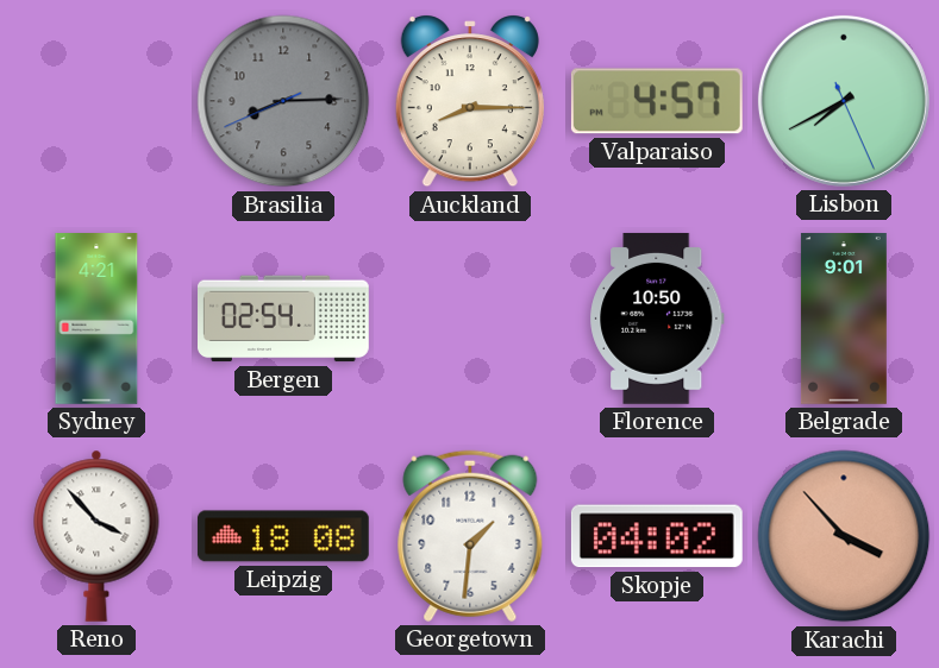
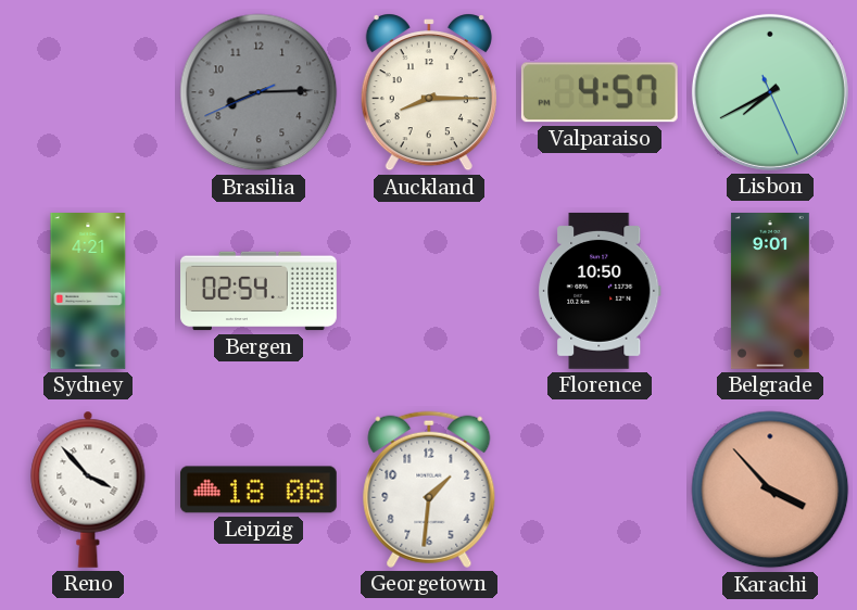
Skopje: 04:02 -> none (657, 536)
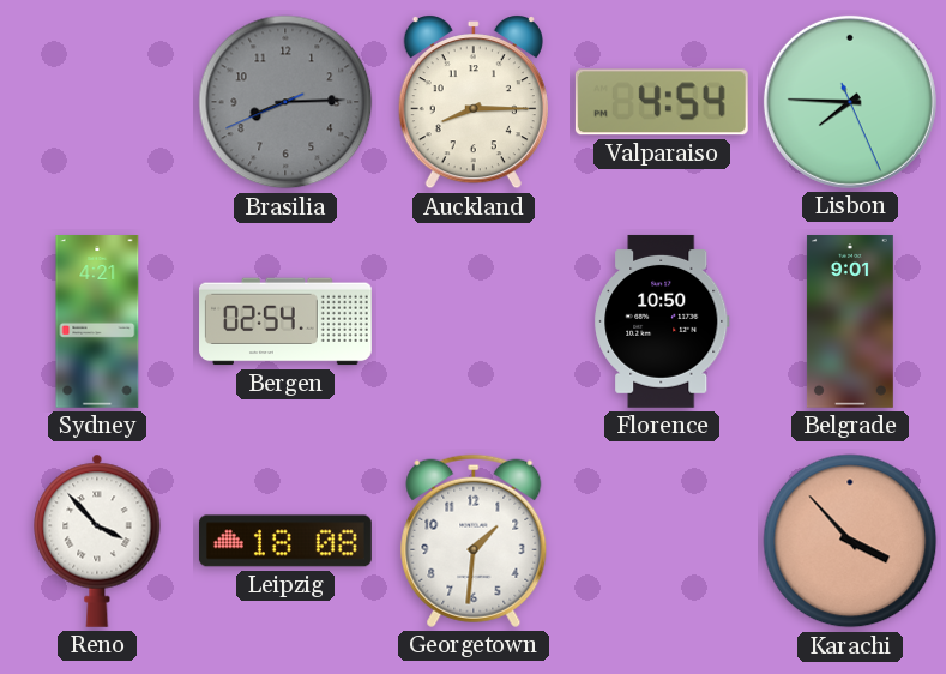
Valparaiso: 4:57 -> 4:54 (662, 102)
Lisbon: 7:40 -> 7:45 (850, 102)
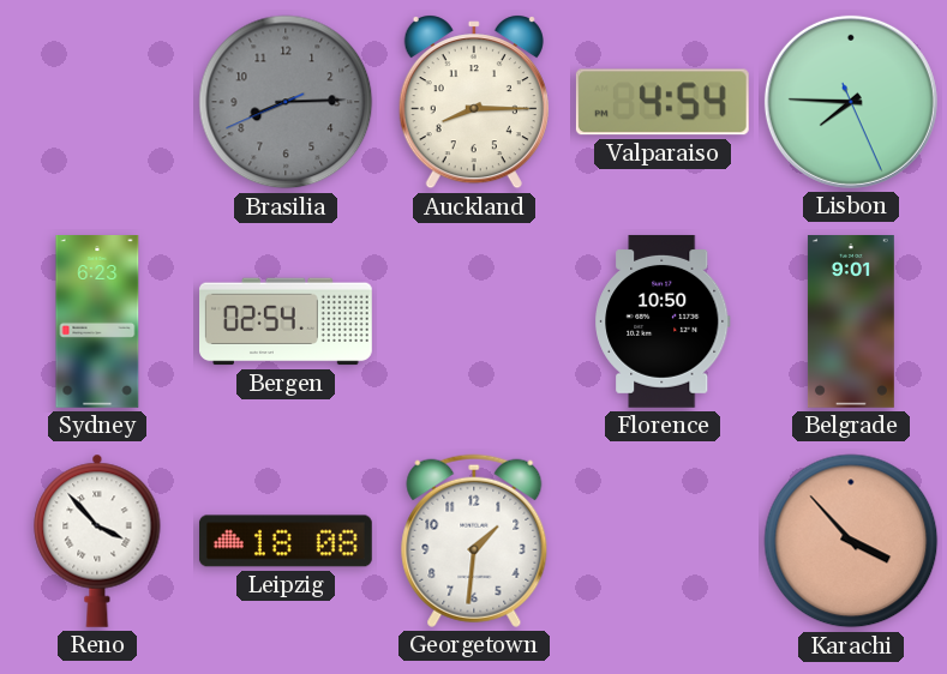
Sydney: 4:21 -> 6:23 (97, 323)
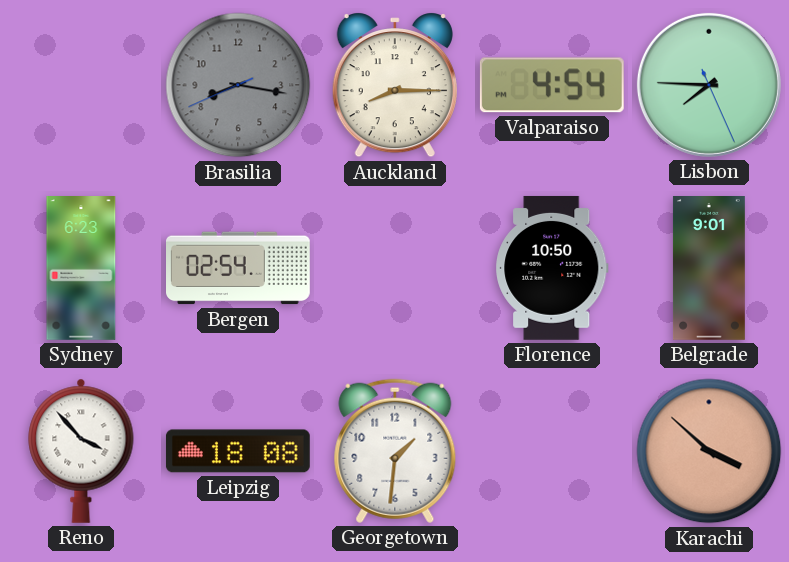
Brasilia: 8:14 -> 8:16 (238, 85)
Karachi: 3:53 -> 3:52 (709, 451)
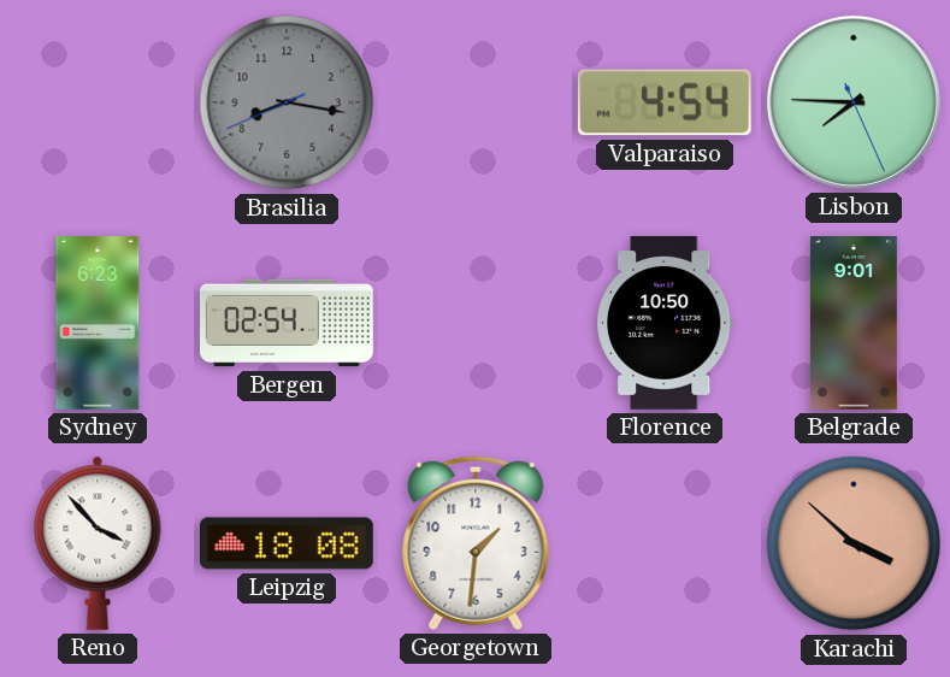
Auckland: 8:15 -> none (395, 86)
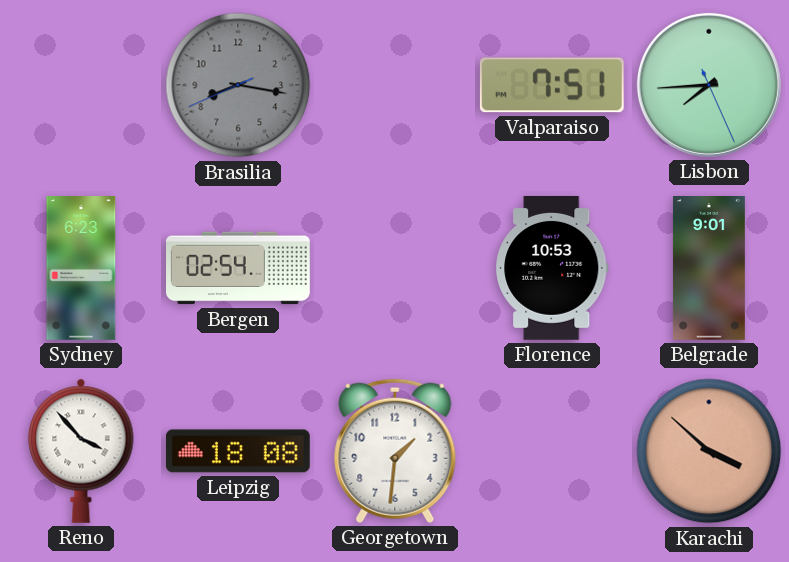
Valparaiso: 4:54 -> 7:51 (552, 85)
Lisbon: 7:45 -> 7:44 (709, 85)
Florence: 10:50 -> 10:53 (552, 268)
